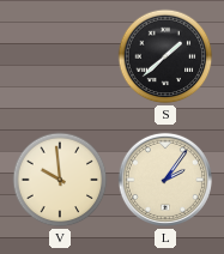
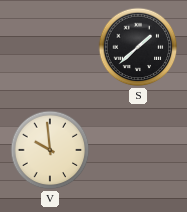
L: 2:06 -> none (165, 180)
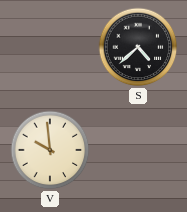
S: 1:38 -> 4:38 (138, 47)
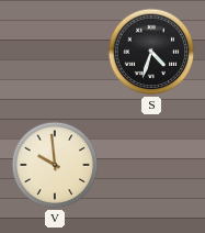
S: 4:38 -> 4:33 (151, 52)
